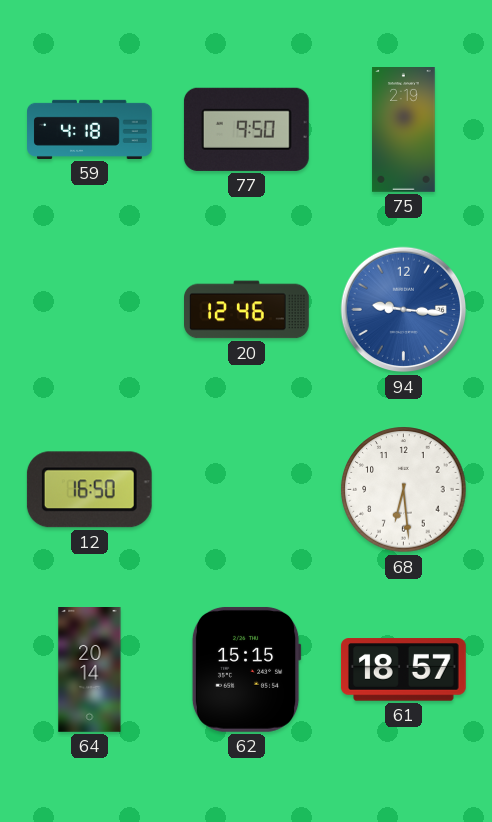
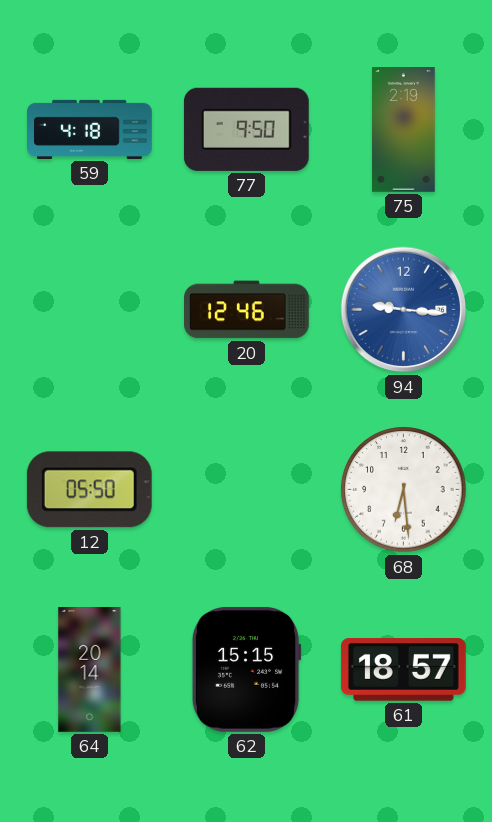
12: 16:50 -> 05:50 (89, 490)
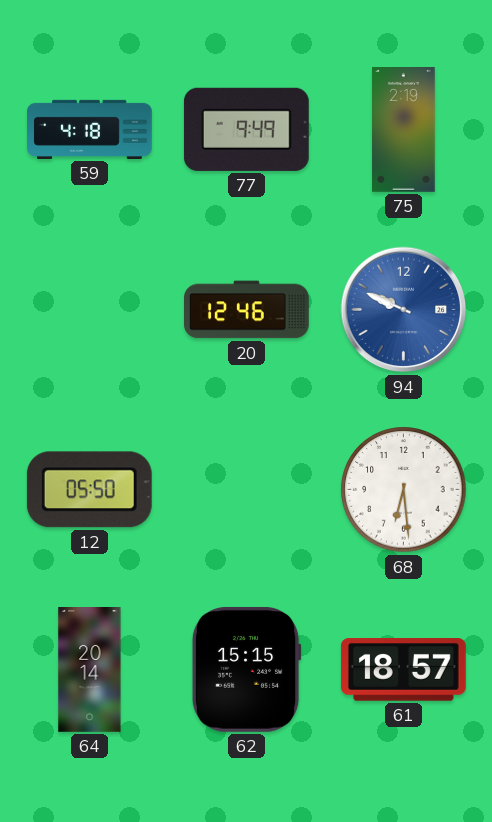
77: 9:50 -> 9:49 (246, 129)
94: 9:16 -> 9:49 (404, 310)
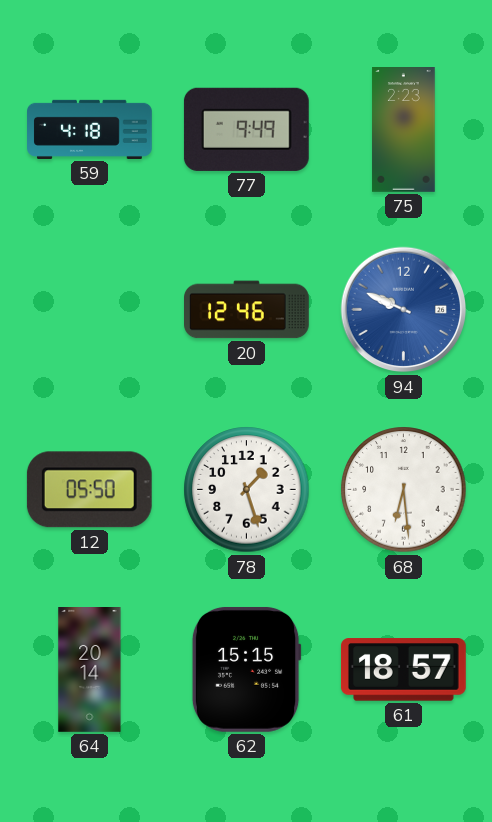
75: 2:19 -> 2:23 (404, 130)
78: none -> 1:27 (247, 490)
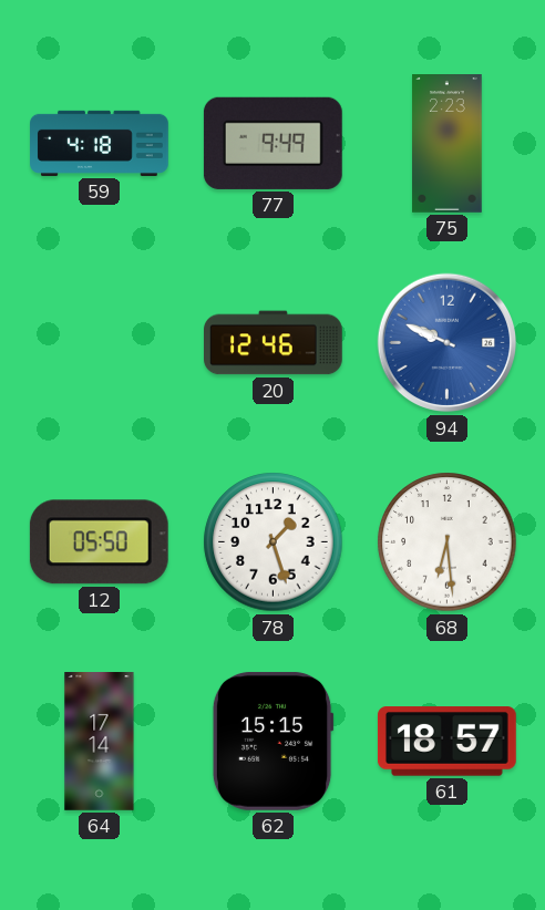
64: 20:14 -> 17:14 (100, 742)
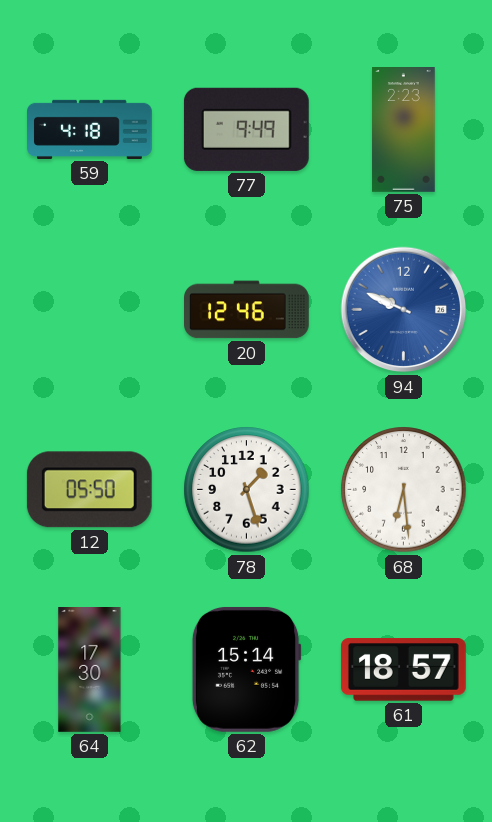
64: 17:14 -> 17:30 (90, 670)
62: 15:15 -> 15:14 (246, 669)
